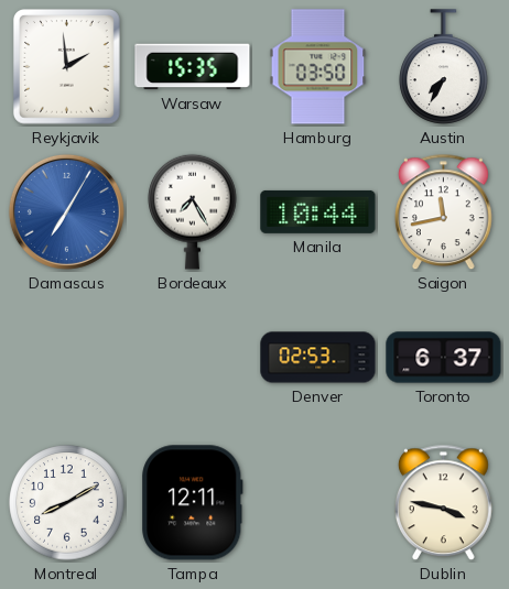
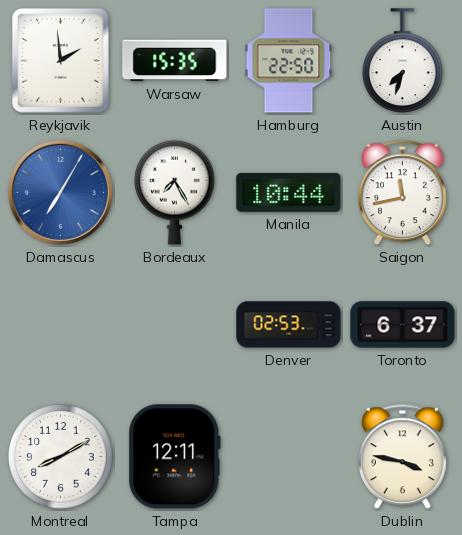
Hamburg: 03:50 -> 22:50 (289, 61)
Austin: 7:35 -> 7:33 (403, 61)
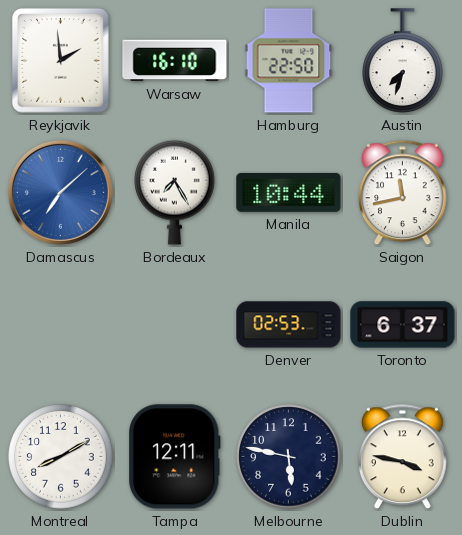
Warsaw: 15:35 -> 16:10 (175, 61)
Damascus: 7:05 -> 7:08 (60, 192)
Melbourne: none -> 5:47 (289, 457)
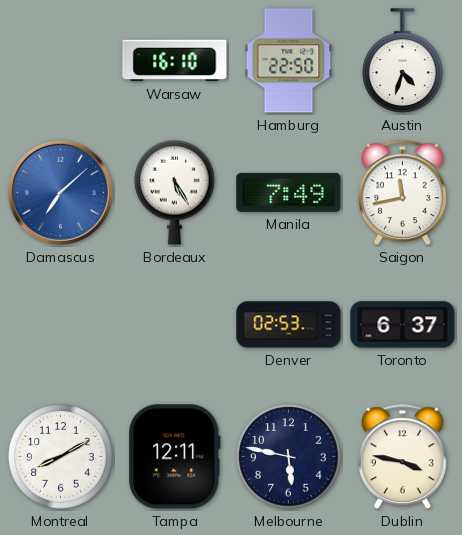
Reykjavik: 1:59 -> none (60, 61)
Austin: 7:33 -> 4:33 (403, 61)
Bordeaux: 7:25 -> 5:25 (175, 192)
Manila: 10:44 -> 7:49 (289, 192)
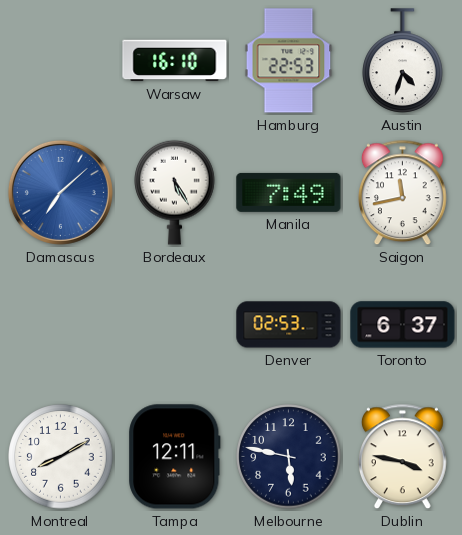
Hamburg: 22:50 -> 22:53 (289, 61)
